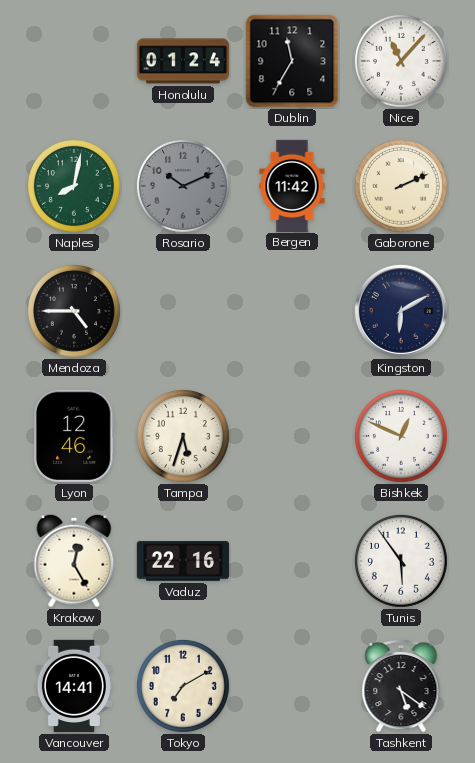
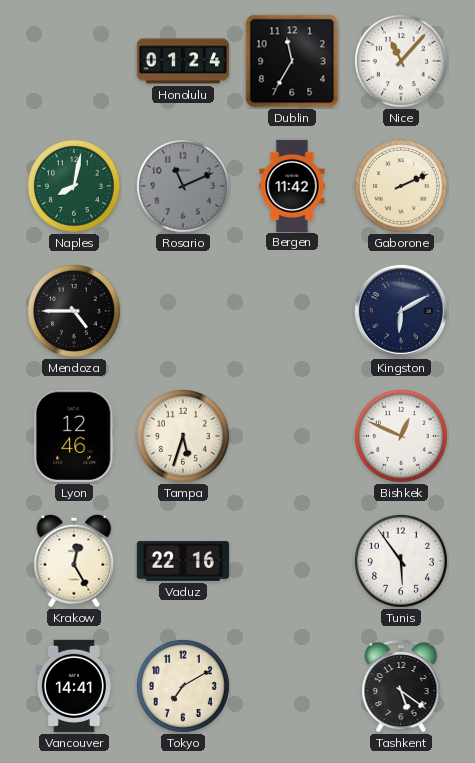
Rosario: 10:11 -> 11:11 (183, 186)
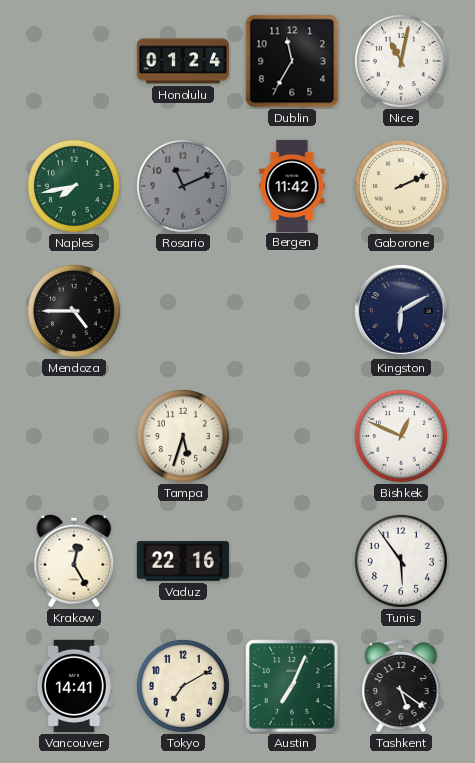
Nice: 11:07 -> 11:02 (401, 61)
Naples: 8:02 -> 7:43 (74, 186)
Lyon: 12:46 -> none (74, 436)
Austin: none -> 7:04 (292, 686)
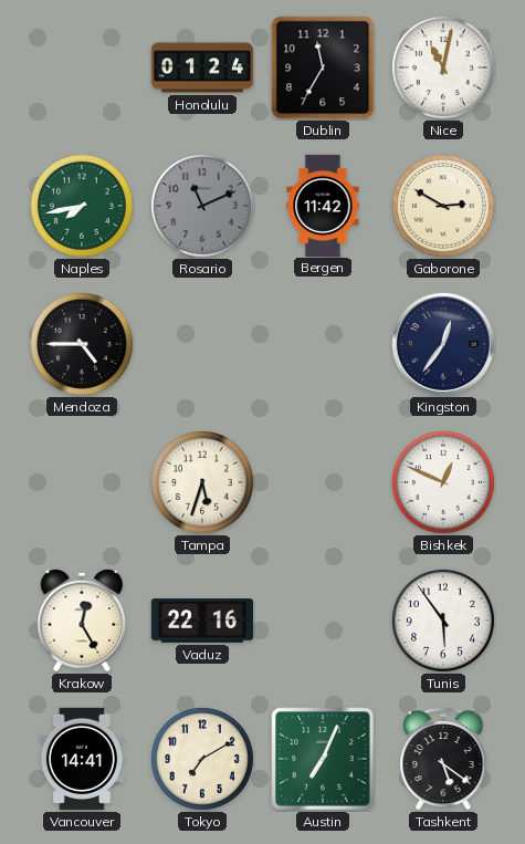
Gaborone: 2:11 -> 2:50 (443, 206)
Kingston: 6:10 -> 12:36 (443, 344)
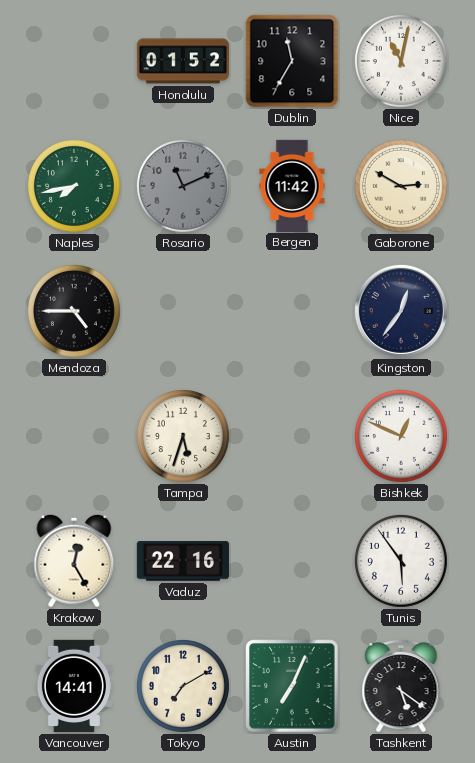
Honolulu: 01:24 -> 01:52 (182, 61)
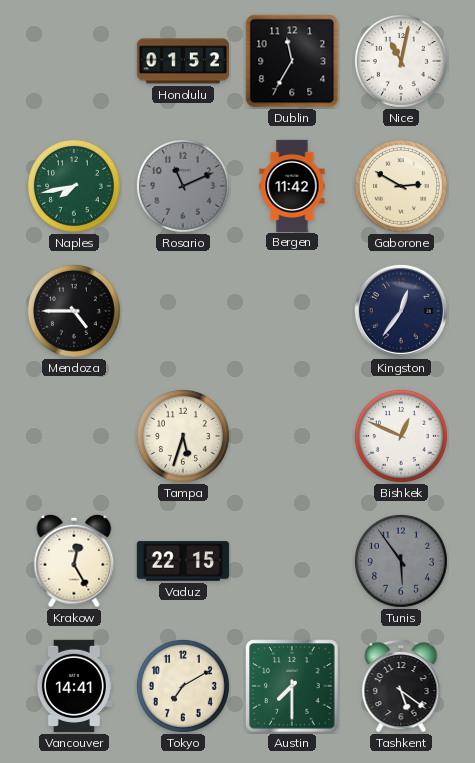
Vaduz: 22:16 -> 22:15 (183, 561)
Tunis dial: white -> grey (401, 561)
Austin: 7:04 -> 7:30 (292, 686)
